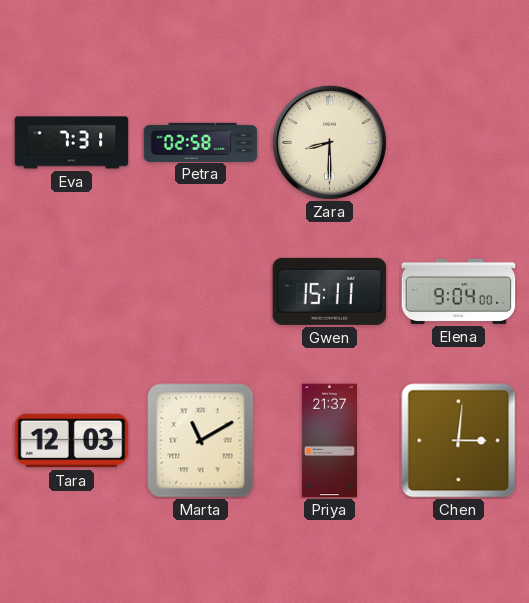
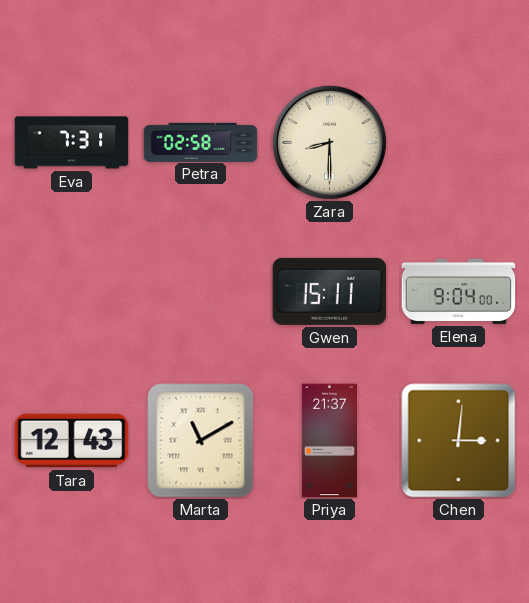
Tara: 12:03 -> 12:43 (72, 441)
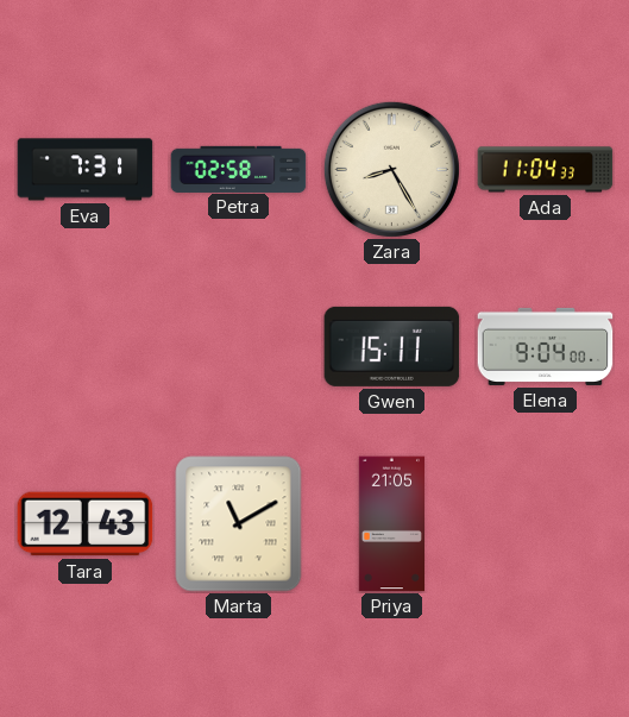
Zara: 8:30 -> 8:25 (391, 169)
Ada: none -> 11:04 (546, 170)
Priya: 21:37 -> 21:05 (391, 524)
Chen: 3:01 -> none (459, 441)
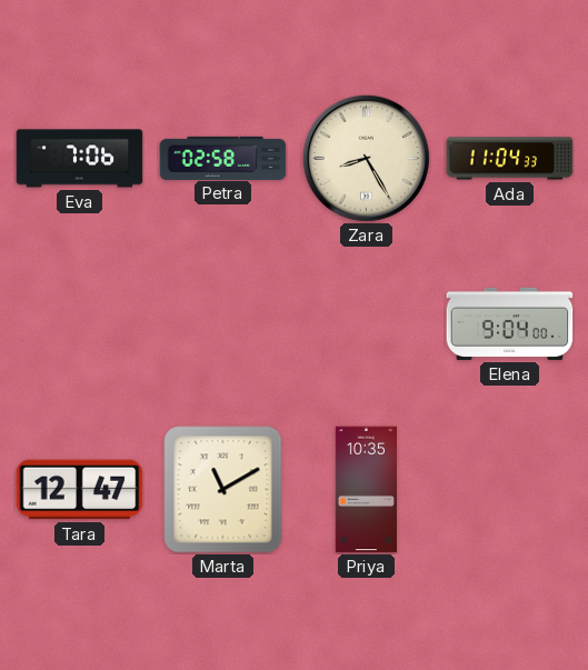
Eva: 7:31 -> 7:06 (80, 159)
Gwen: 15:11 -> none (392, 346)
Tara: 12:43 -> 12:47 (80, 490)
Priya: 21:05 -> 10:35 (366, 490)
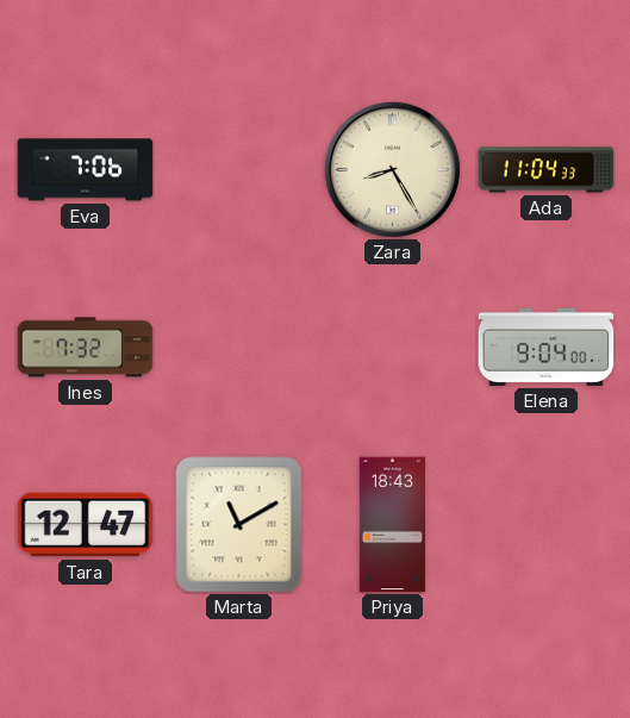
Petra: 02:58 -> none (223, 158)
Ines: none -> 7:32 (86, 348)
Priya: 10:35 -> 18:43 (392, 525)
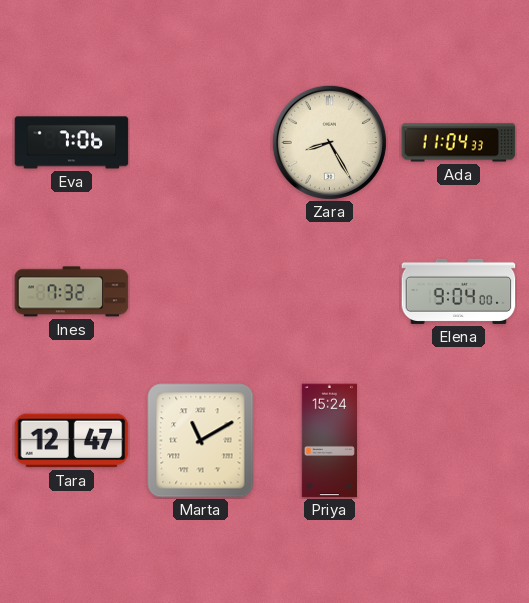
Priya: 18:43 -> 15:24 (329, 441)
